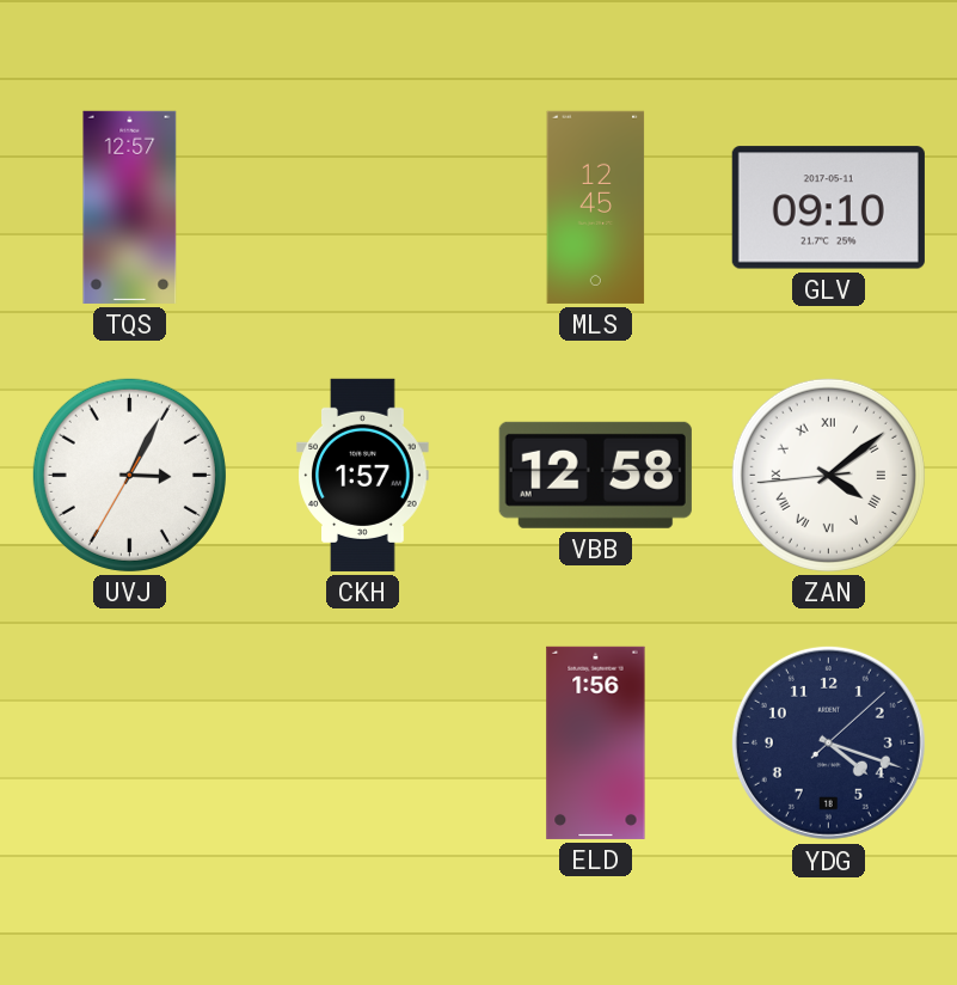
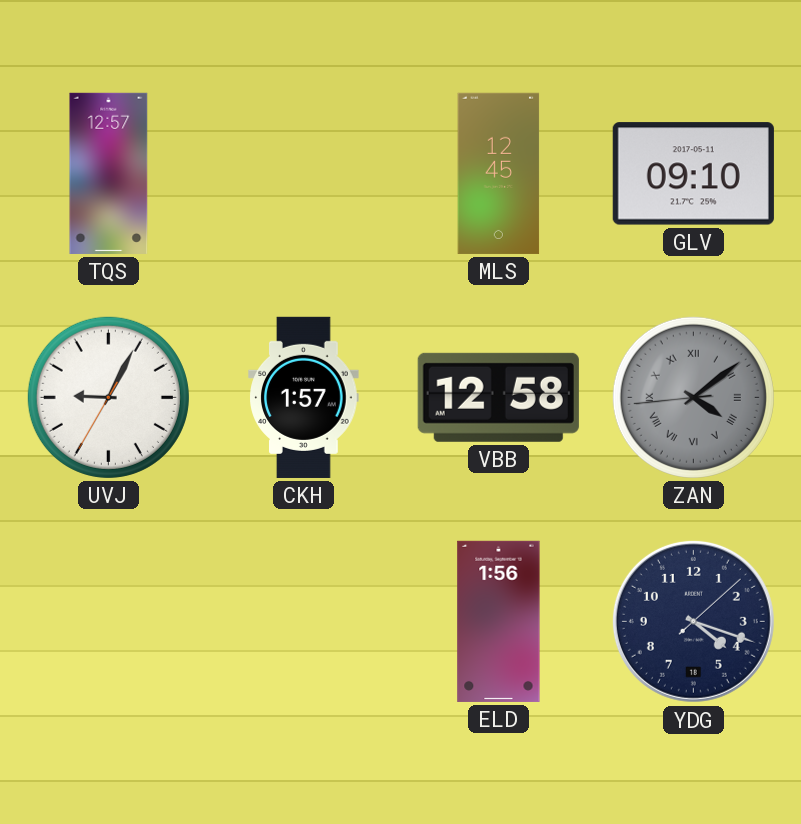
UVJ: 3:04 -> 9:04 (108, 397)
ZAN dial: white -> grey (693, 397)
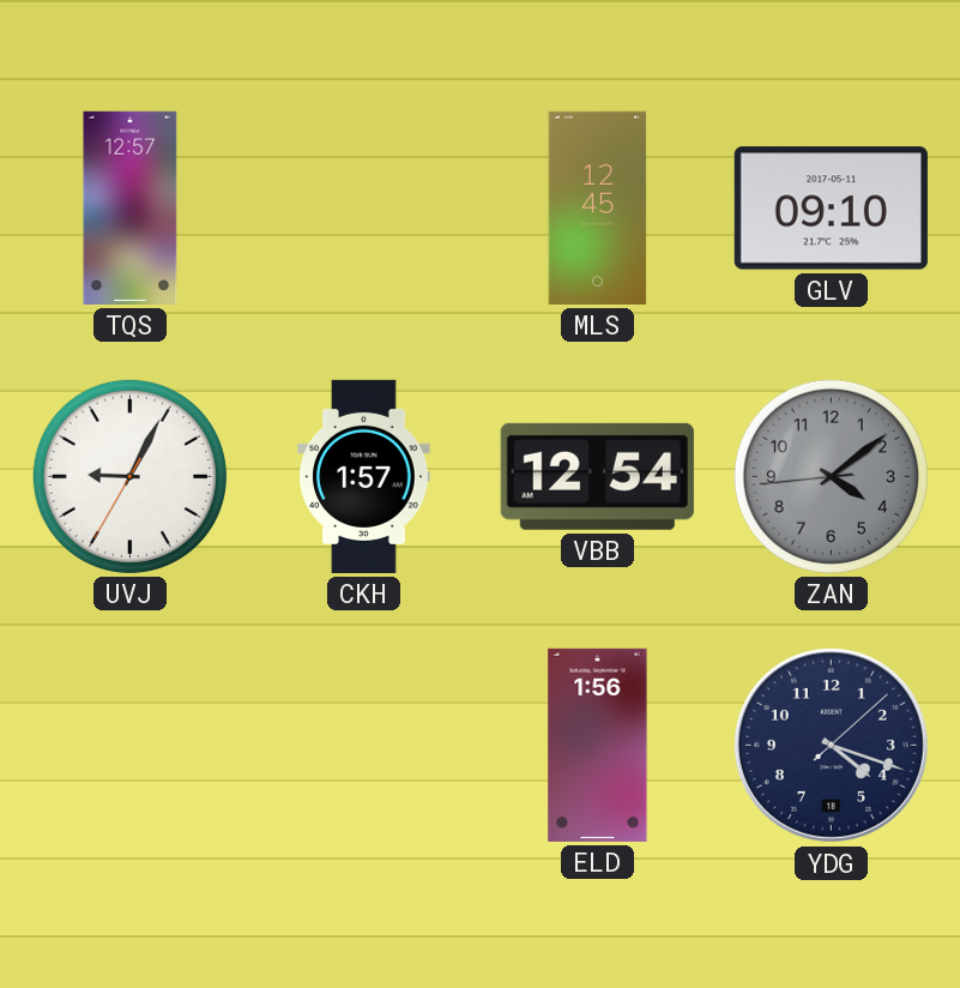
VBB: 12:58 -> 12:54 (597, 476)
ZAN numerals: Roman -> Arabic (831, 476)
